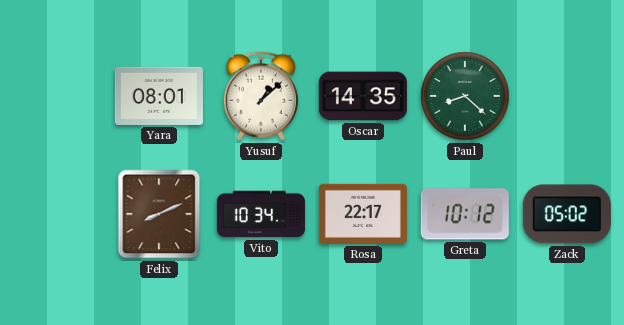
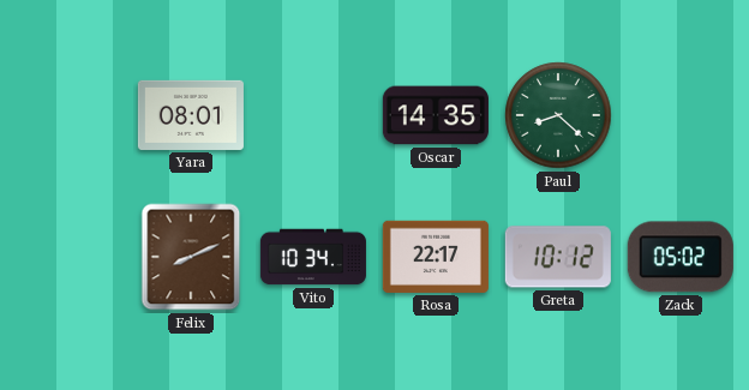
Yusuf: 1:08 -> none (261, 96)
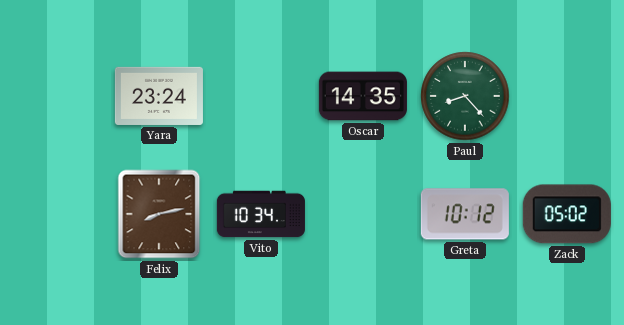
Yara: 08:01 -> 23:24 (159, 96)
Paul: 8:22 -> 8:23 (465, 96)
Felix: 8:11 -> 8:13 (159, 214)
Rosa: 22:17 -> none (436, 257)
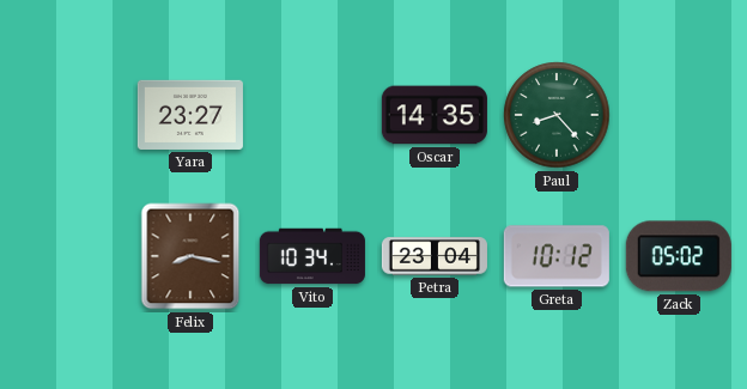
Yara: 23:24 -> 23:27 (190, 115)
Felix: 8:13 -> 8:17 (190, 256)
Petra: none -> 23:04 (435, 256)
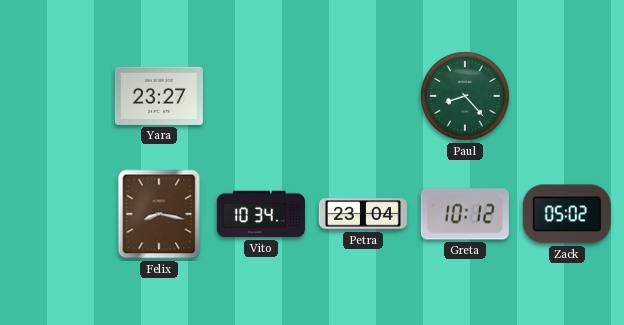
Oscar: 14:35 -> none (435, 115)
